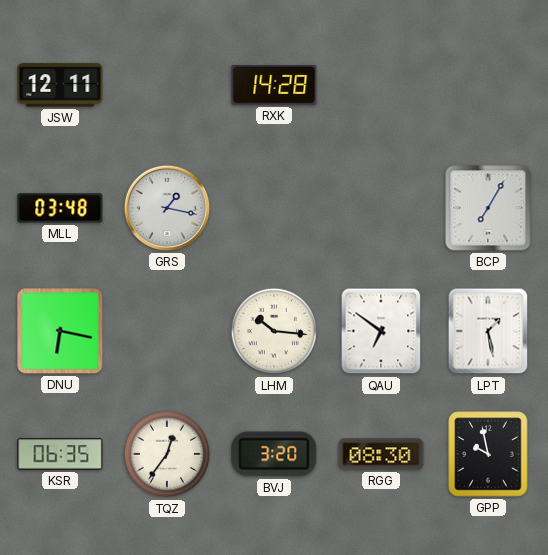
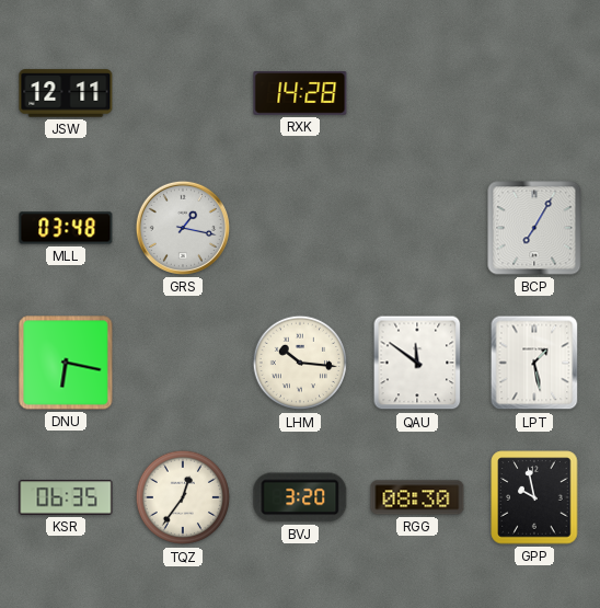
QAU: 6:51 -> 11:51 (417, 363)
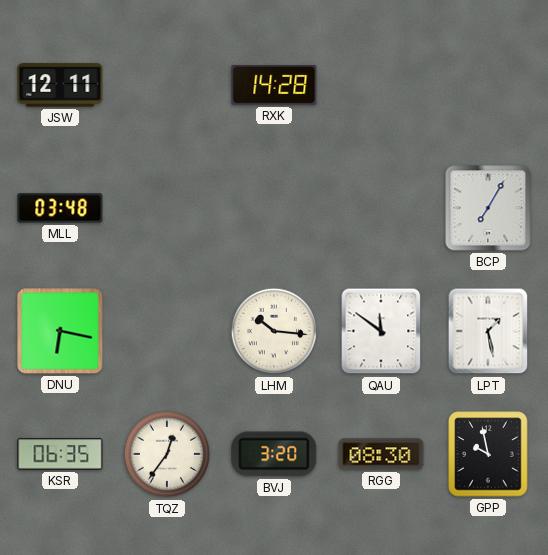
GRS: 1:17 -> none (183, 228)
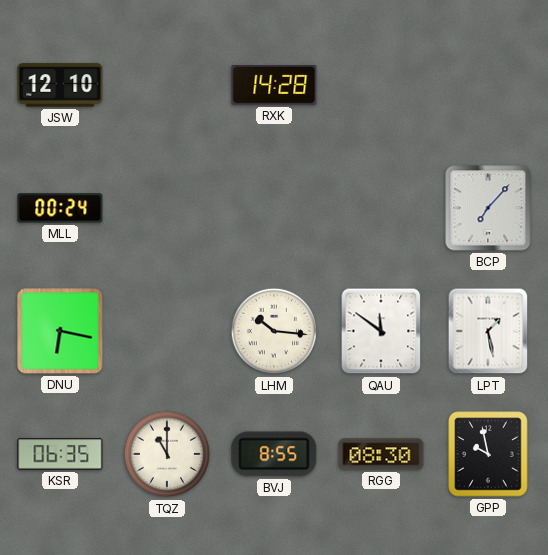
JSW: 12:11 -> 12:10 (60, 85)
MLL: 03:48 -> 00:24 (60, 208)
BCP: 7:05 -> 7:07 (488, 208)
TQZ: 12:36 -> 11:00 (167, 454)
BVJ: 3:20 -> 8:55 (274, 454)
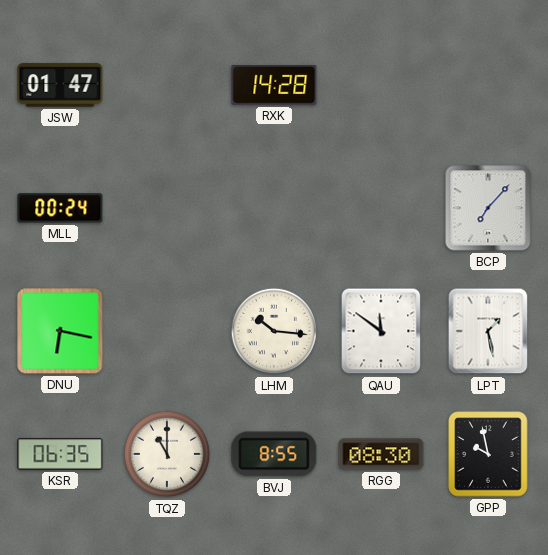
JSW: 12:10 -> 01:47 (60, 85)
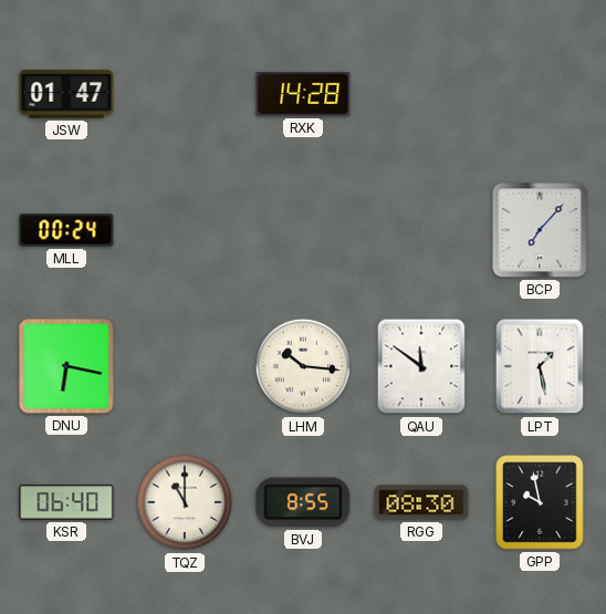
KSR: 06:35 -> 06:40 (66, 502)
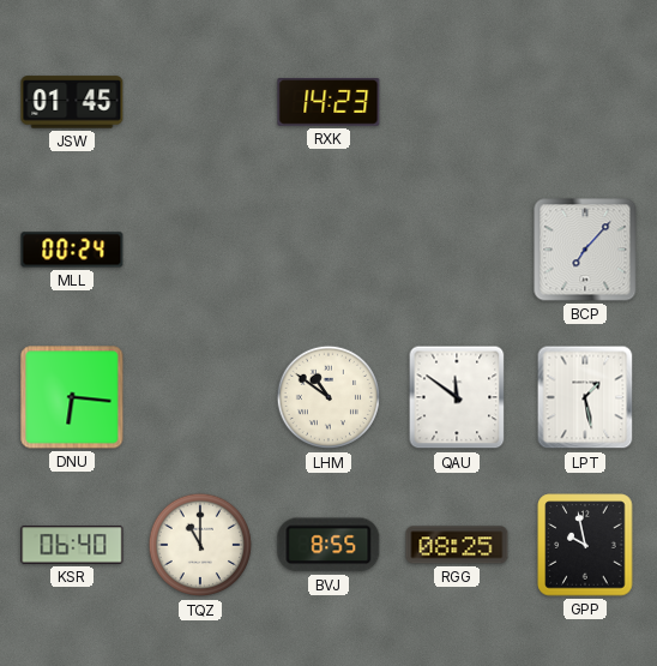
JSW: 01:47 -> 01:45 (72, 102)
RXK: 14:28 -> 14:23 (328, 103)
DNU: 6:17 -> 6:16 (72, 397)
LHM: 10:16 -> 10:51 (328, 397)
RGG: 08:30 -> 08:25 (457, 545)
